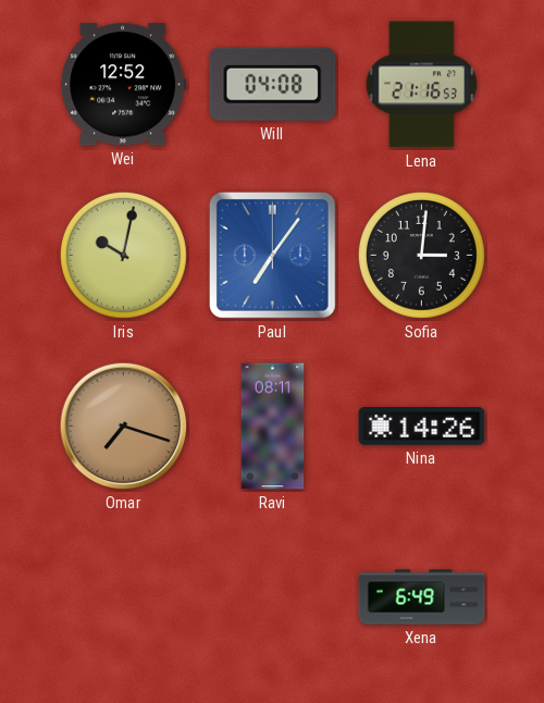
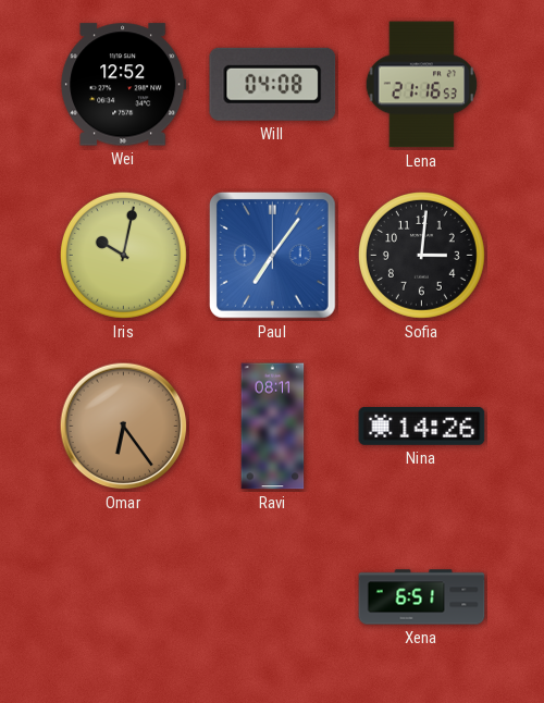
Omar: 7:18 -> 6:24 (124, 427)
Xena: 6:49 -> 6:51 (422, 597)
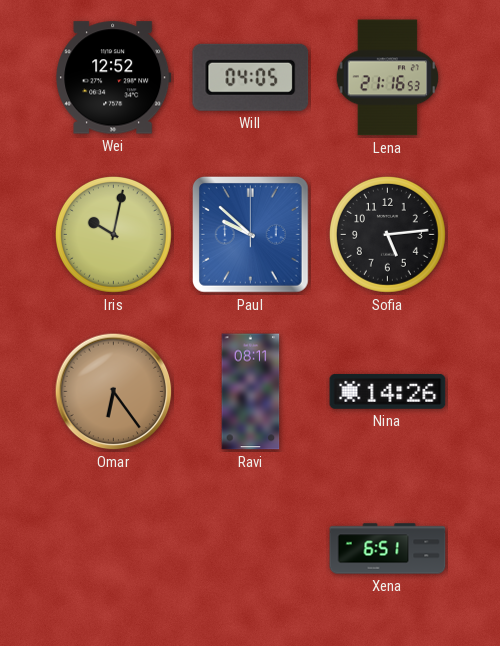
Will: 04:08 -> 04:05 (251, 77)
Paul: 7:06 -> 9:52 (251, 235)
Sofia: 3:01 -> 5:14 (387, 234)
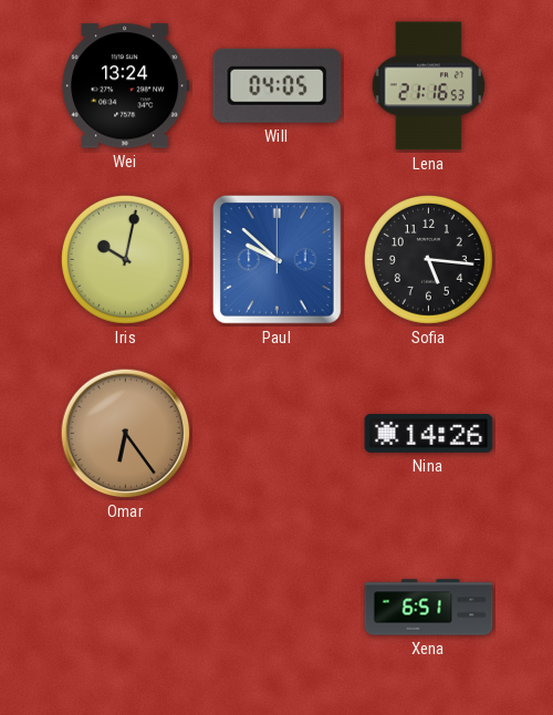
Wei: 12:52 -> 13:24 (126, 86)
Sofia: 5:14 -> 5:16 (428, 259)
Ravi: 08:11 -> none (251, 392)
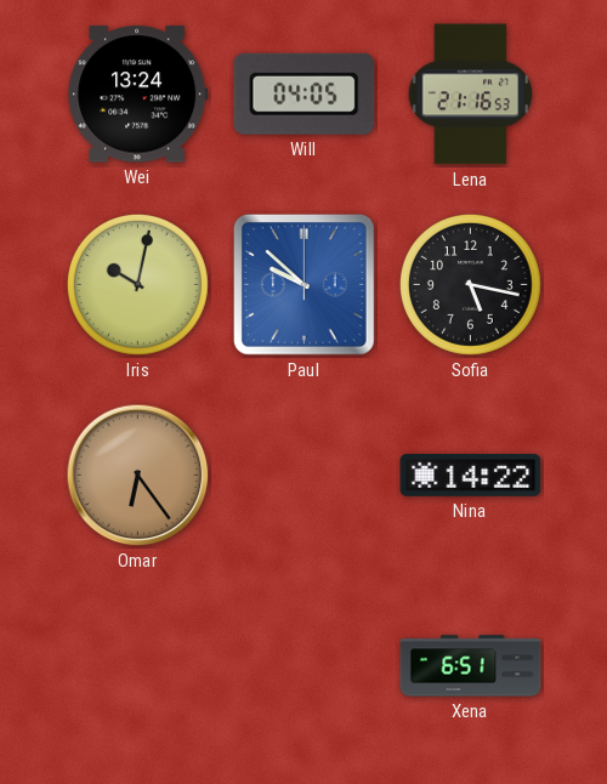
Sofia: 5:16 -> 5:17 (470, 284)
Nina: 14:26 -> 14:22 (471, 476)
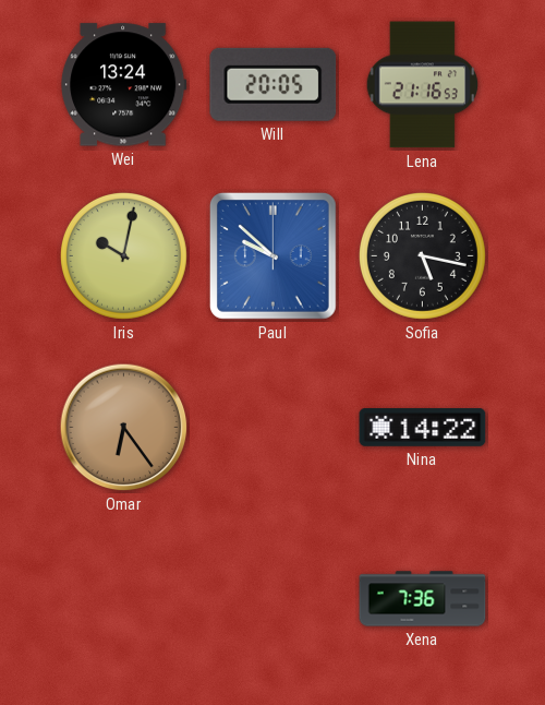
Will: 04:05 -> 20:05 (274, 84)
Xena: 6:51 -> 7:36 (423, 599)
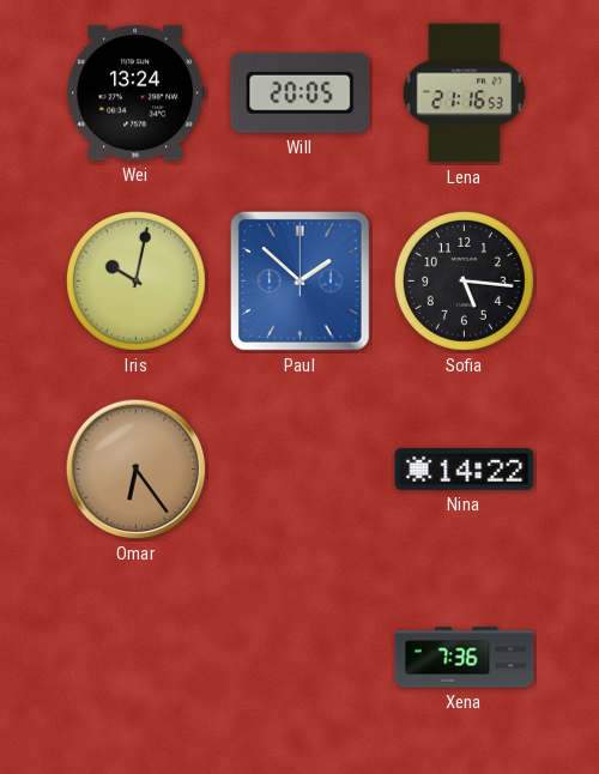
Paul: 9:52 -> 1:52 (301, 282)
Sofia: 5:17 -> 5:16 (464, 280)
